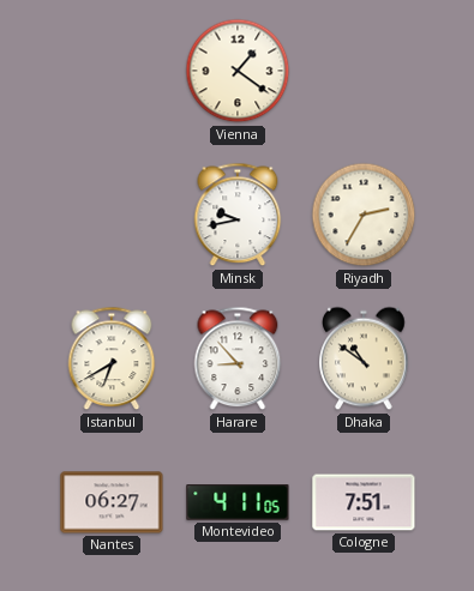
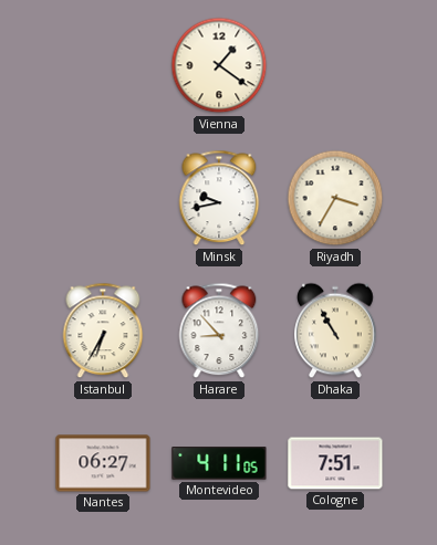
Riyadh: 2:35 -> 3:35 (335, 198)
Istanbul: 6:40 -> 6:35 (103, 331)
Dhaka: 10:51 -> 10:55 (335, 331)
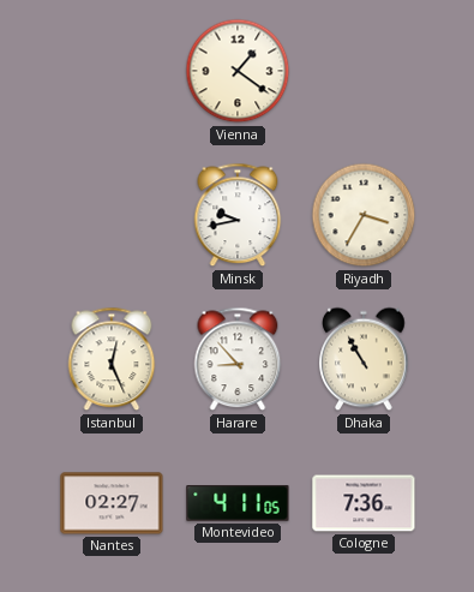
Istanbul: 6:35 -> 12:26 (112, 359)
Nantes: 06:27 -> 02:27 (112, 503)
Cologne: 7:51 -> 7:36 (364, 503)
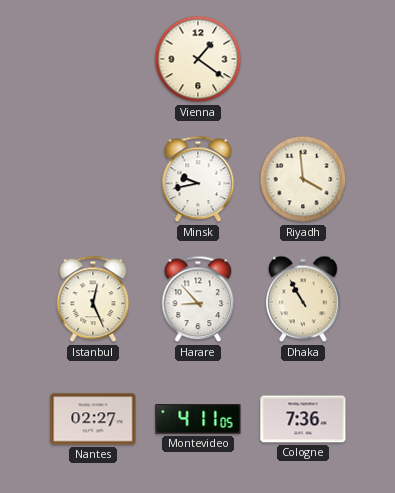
Riyadh: 3:35 -> 3:59 (303, 179)
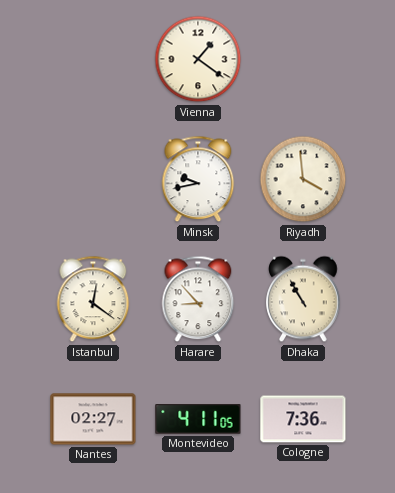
Istanbul: 12:26 -> 12:21 (93, 299)
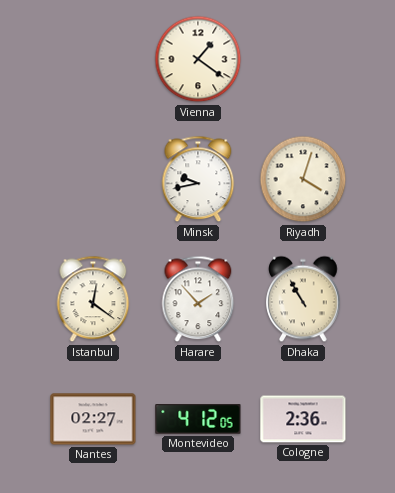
Riyadh: 3:59 -> 4:03 (303, 179)
Harare: 8:53 -> 1:53 (198, 299)
Montevideo: 4:11 -> 4:12 (198, 419)
Cologne: 7:36 -> 2:36 (303, 419)
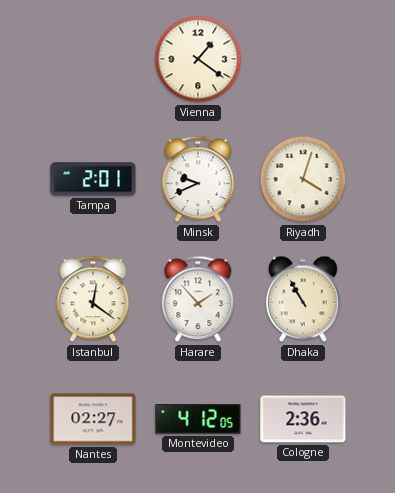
Tampa: none -> 2:01 (93, 179)
Minsk: 9:43 -> 9:41 (198, 179)
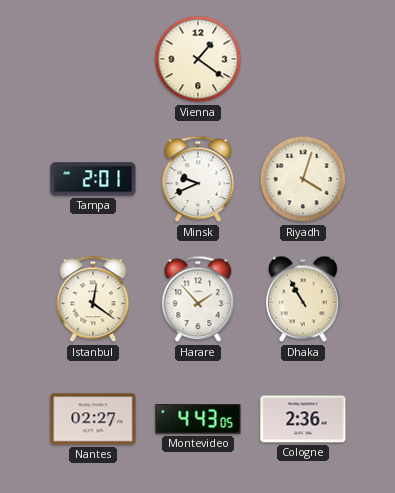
Montevideo: 4:12 -> 4:43 (198, 419)
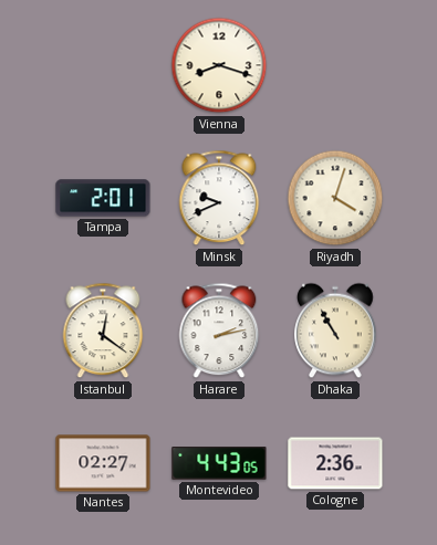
Vienna: 1:21 -> 8:18 (219, 65)
Harare: 1:53 -> 2:13 (219, 331)
